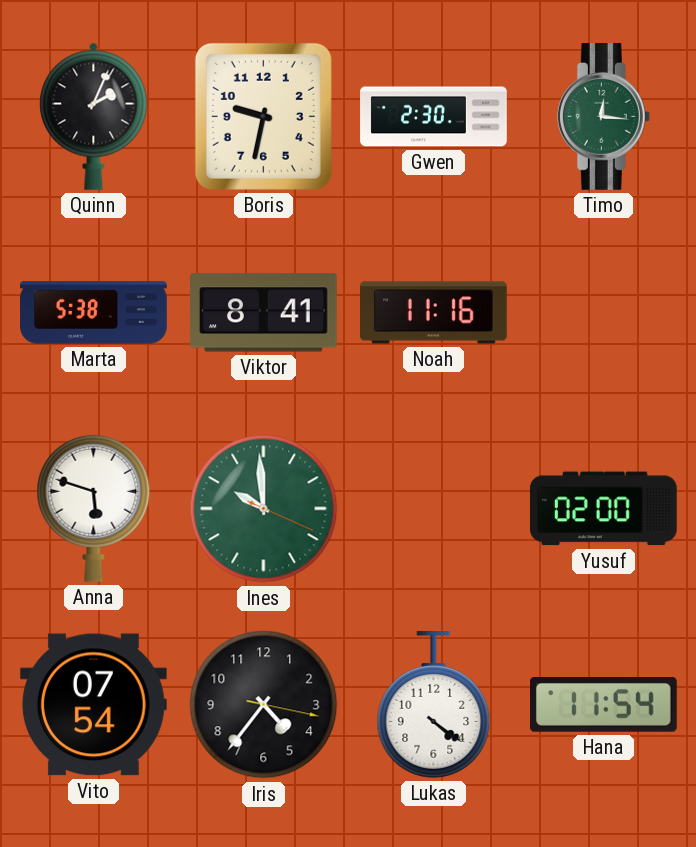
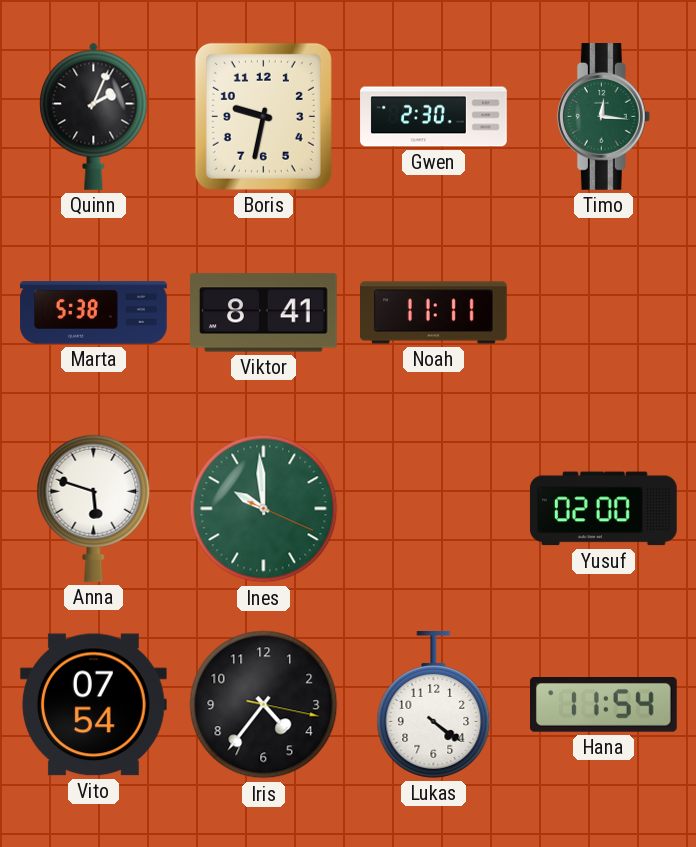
Noah: 11:16 -> 11:11 (434, 313)
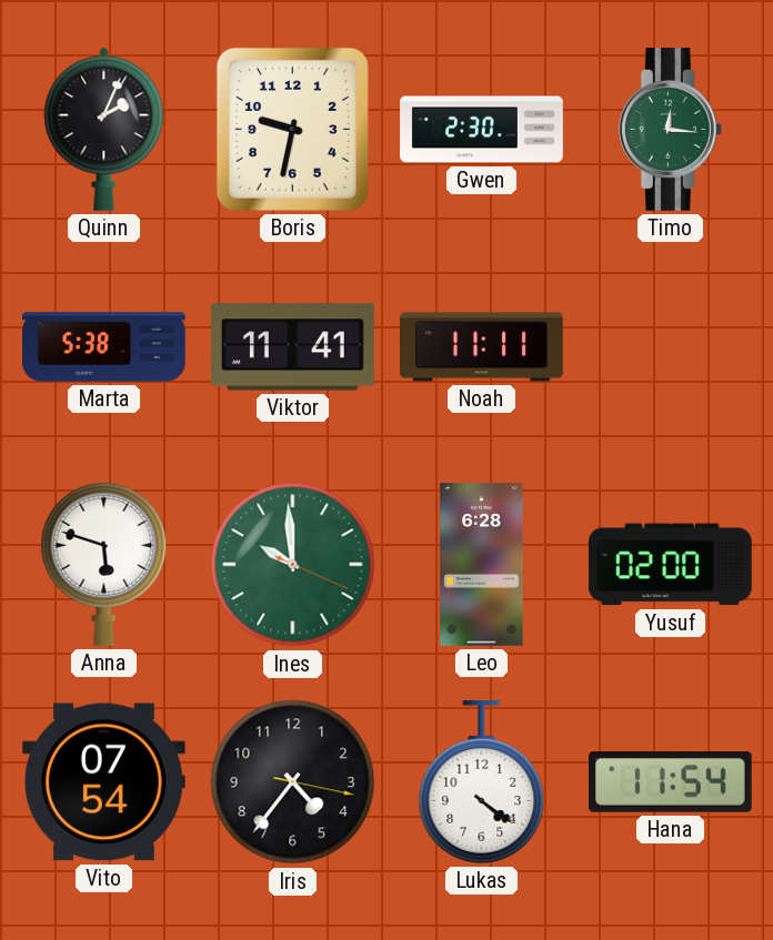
Viktor: 8:41 -> 11:41 (293, 347)
Leo: none -> 6:28 (482, 565)
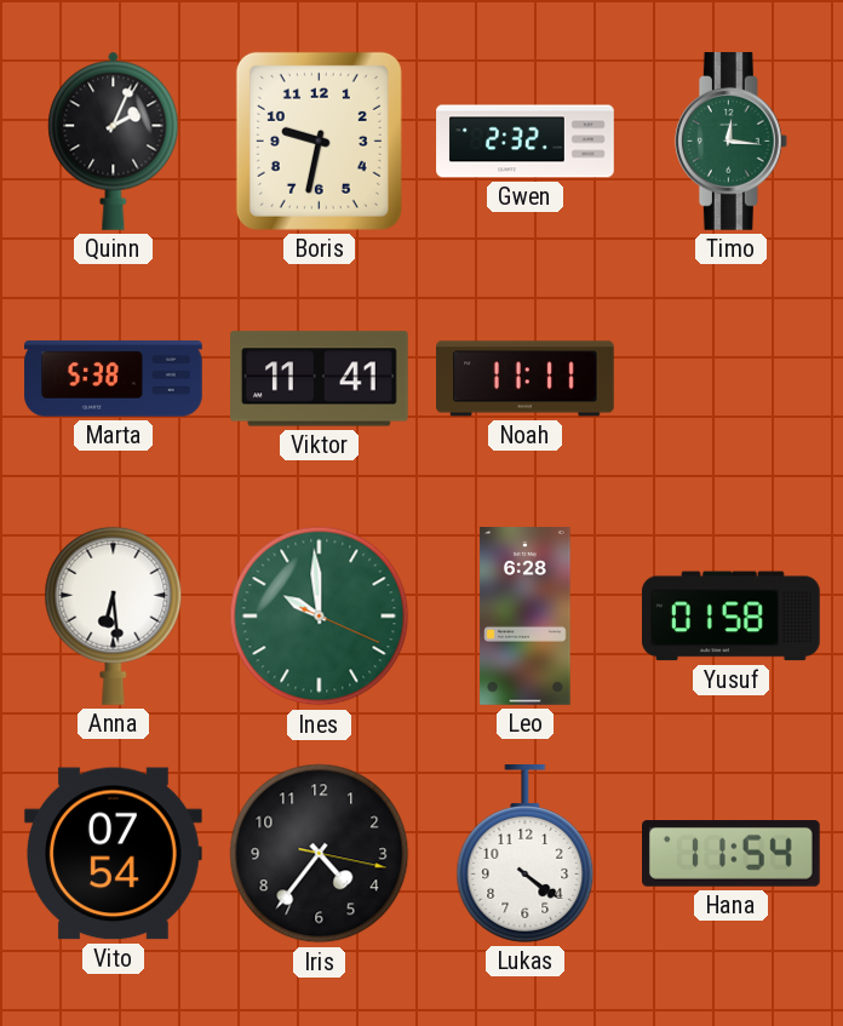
Gwen: 2:30 -> 2:32 (526, 142)
Anna: 5:48 -> 6:29 (114, 615)
Yusuf: 02:00 -> 01:58 (732, 617)
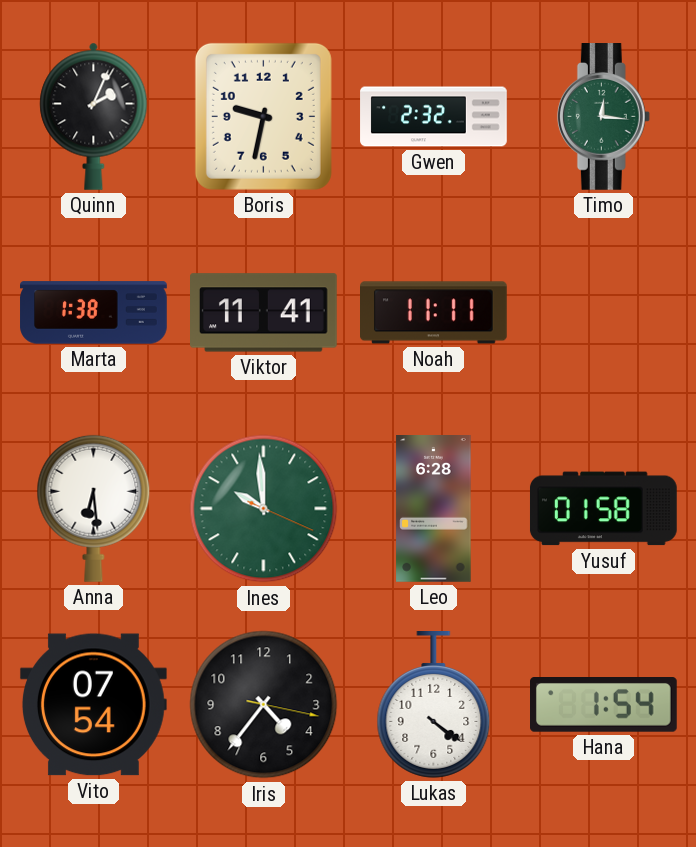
Marta: 5:38 -> 1:38 (94, 313)
Hana: 11:54 -> 1:54 (604, 705)
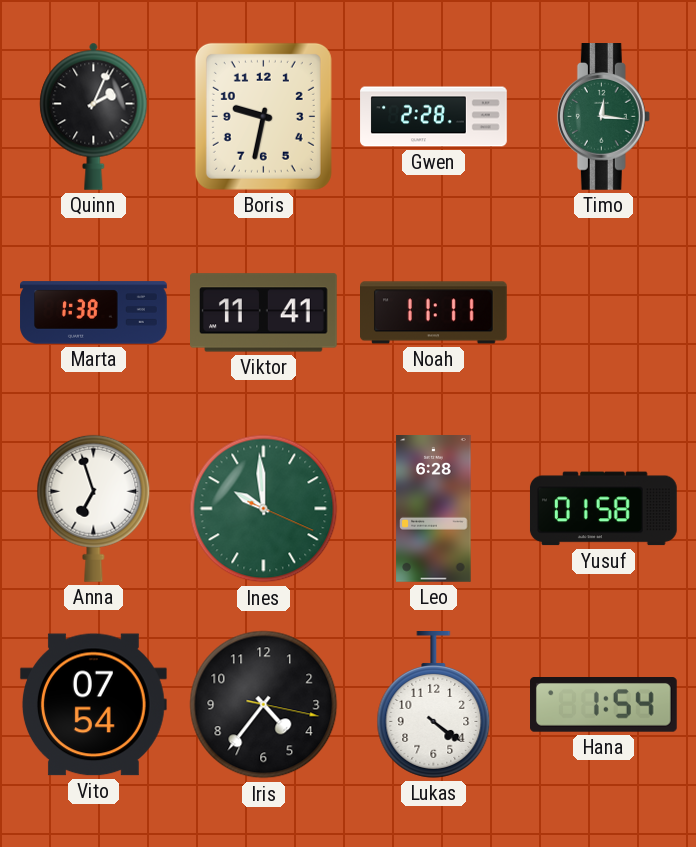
Gwen: 2:32 -> 2:28 (434, 117)
Anna: 6:29 -> 6:57 (94, 508)
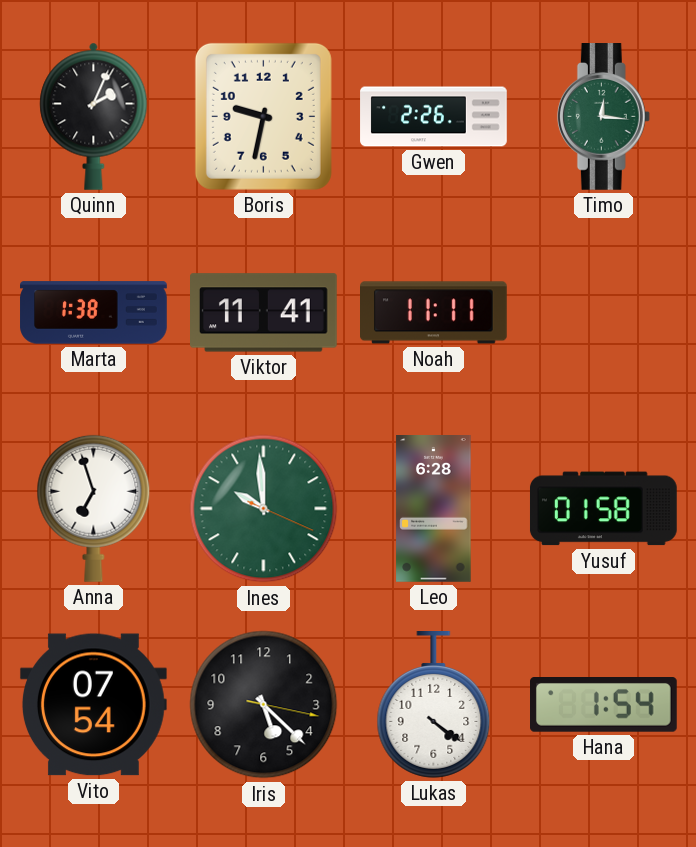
Gwen: 2:28 -> 2:26 (434, 117)
Iris: 4:36 -> 5:22 (264, 705)
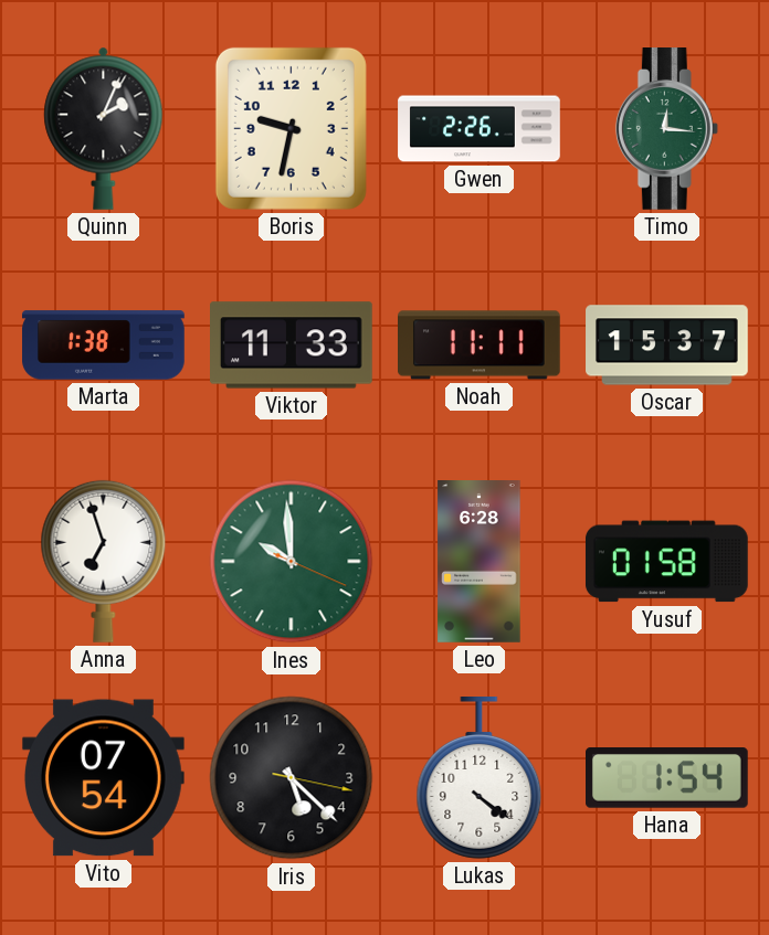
Viktor: 11:41 -> 11:33 (292, 346)
Oscar: none -> 15:37 (667, 346)
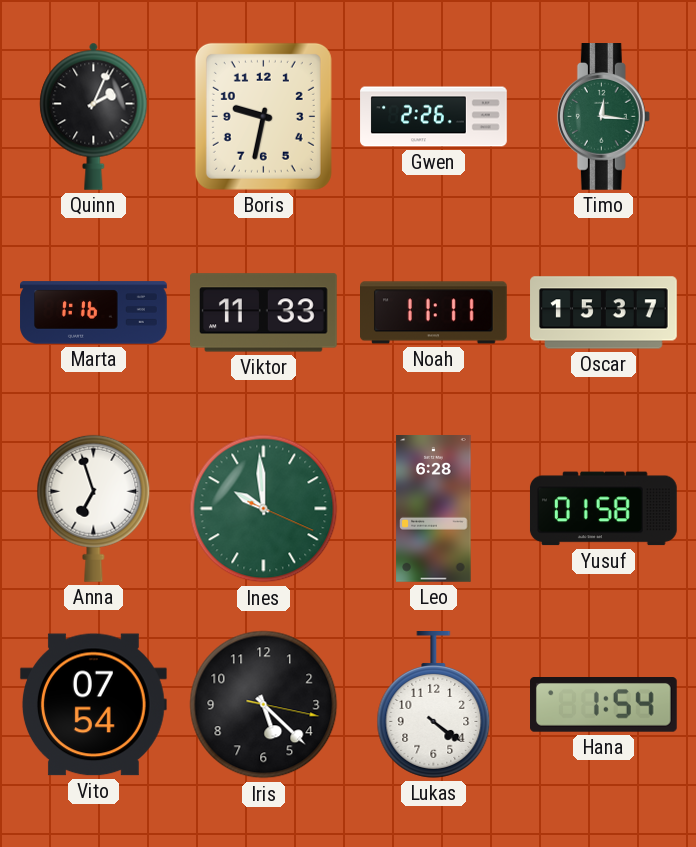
Marta: 1:38 -> 1:16 (94, 313)
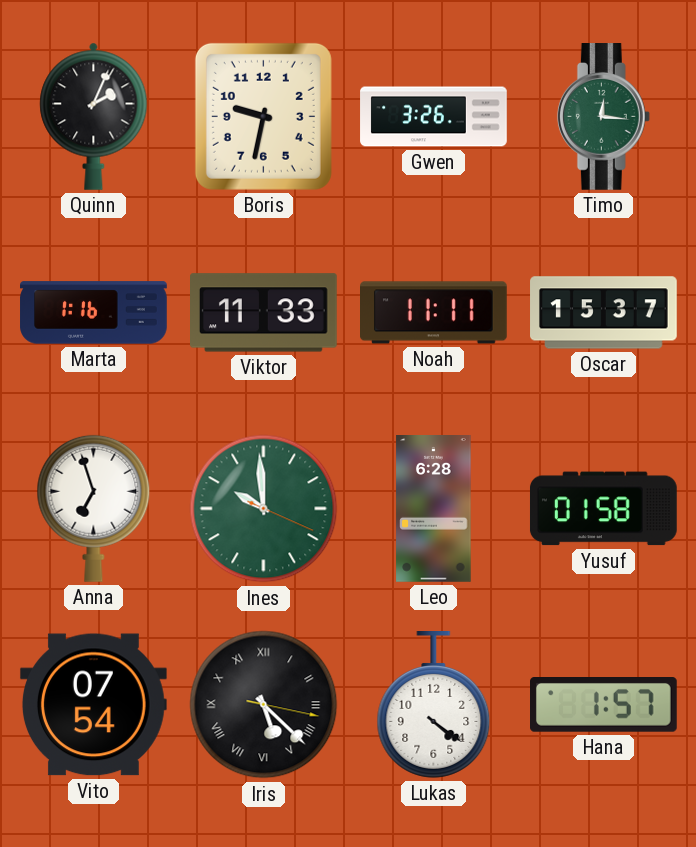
Gwen: 2:26 -> 3:26 (434, 117)
Iris numerals: Arabic -> Roman (264, 705)
Hana: 1:54 -> 1:57 (604, 705)
